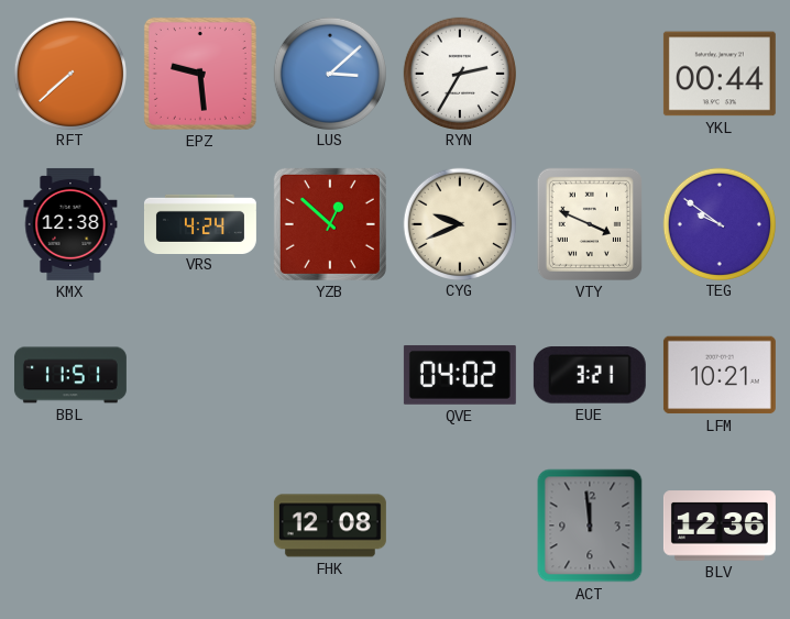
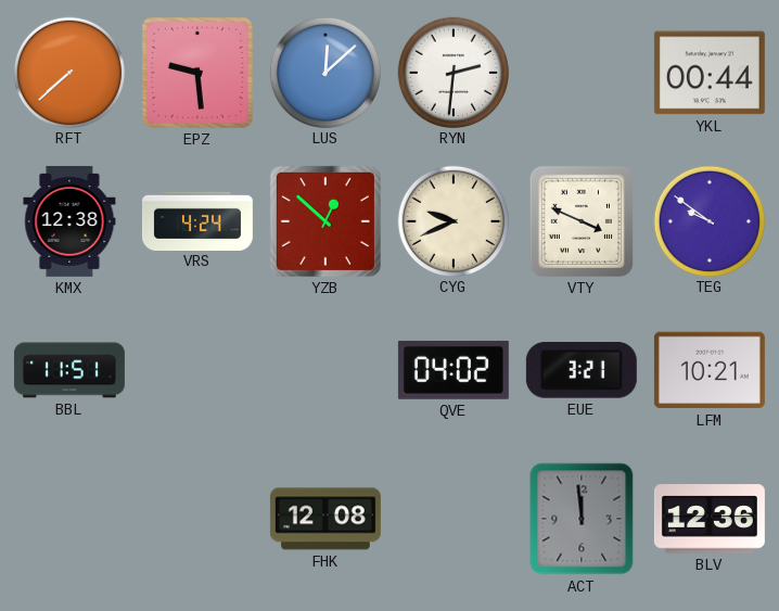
LUS: 3:08 -> 12:08 (324, 72)
RYN: 2:35 -> 2:31 (452, 72)
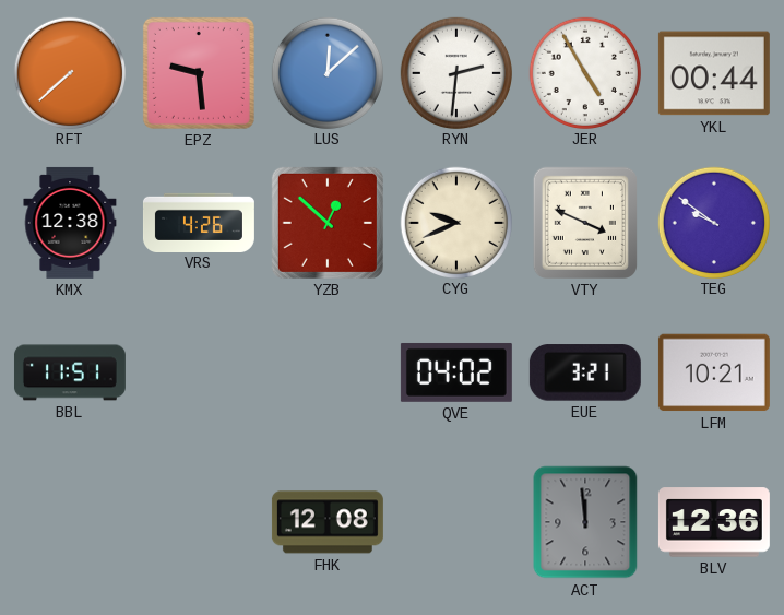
JER: none -> 4:55 (584, 72)
VRS: 4:24 -> 4:26 (199, 222)
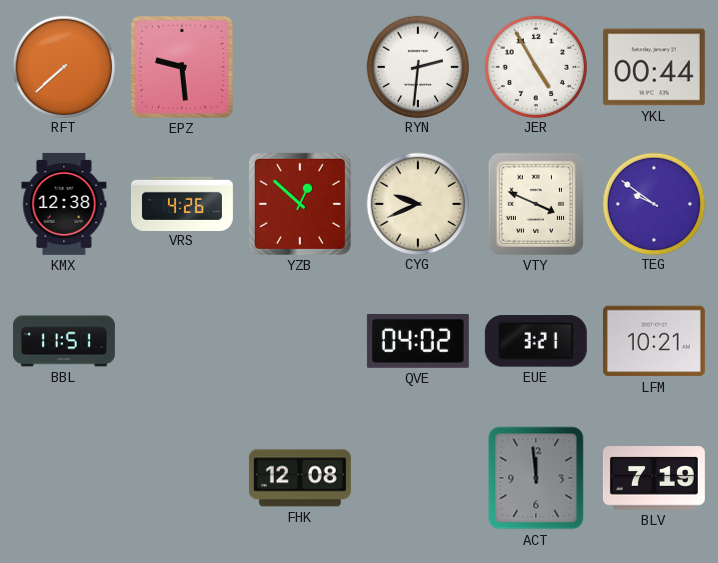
LUS: 12:08 -> none (326, 72)
BLV: 12:36 -> 7:19 (654, 478)
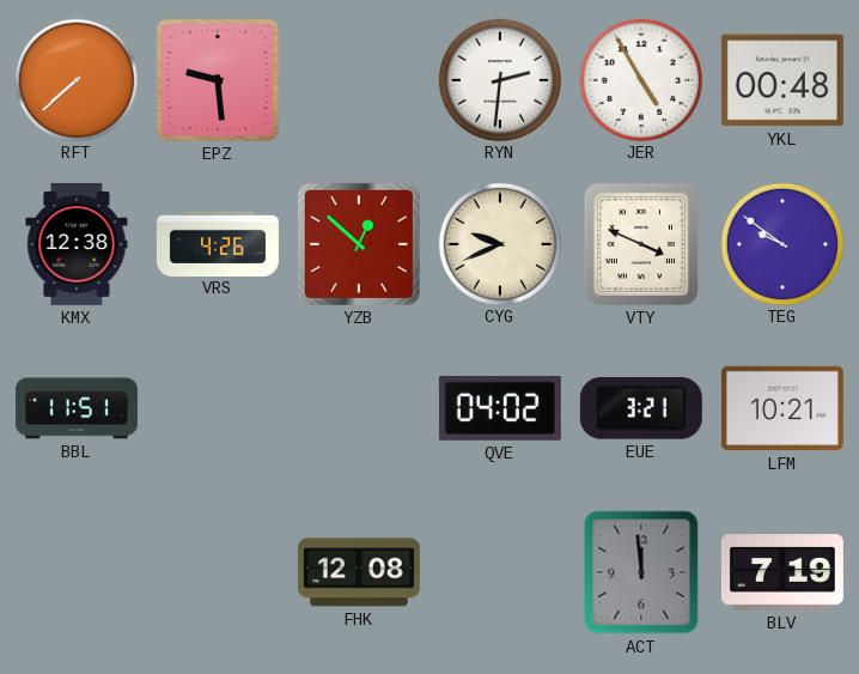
YKL: 00:44 -> 00:48 (782, 80)
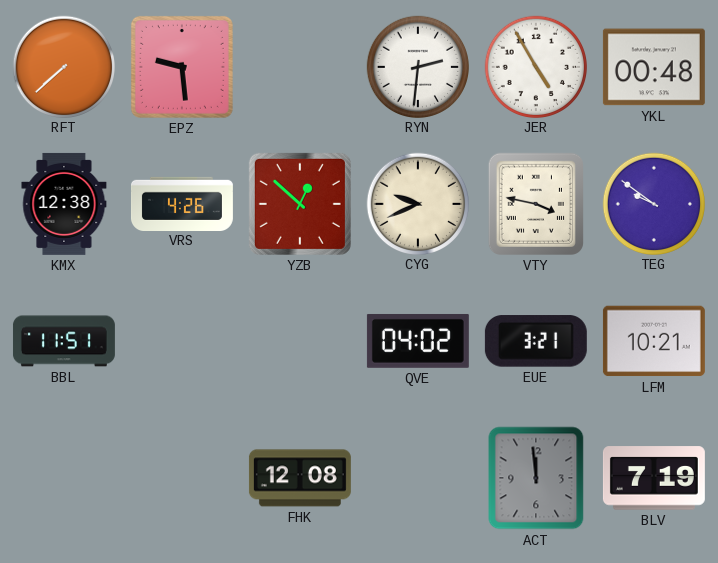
VTY: 3:49 -> 3:47 (536, 204)
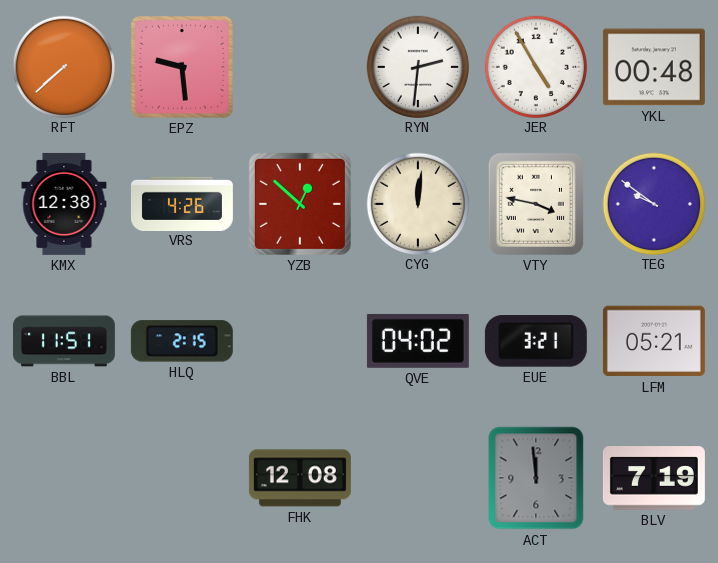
CYG: 9:41 -> 12:01 (417, 203)
HLQ: none -> 2:15 (182, 341)
LFM: 10:21 -> 05:21 (654, 341)
